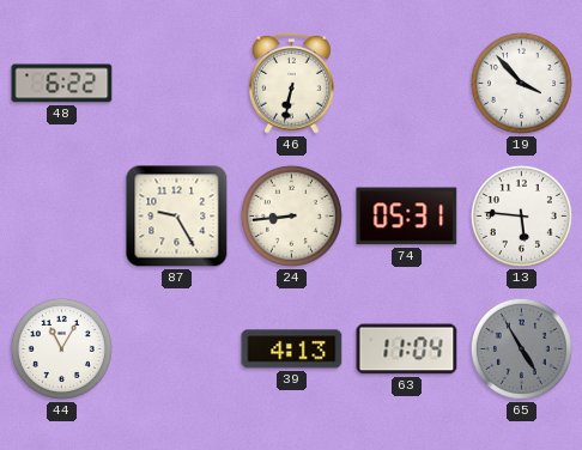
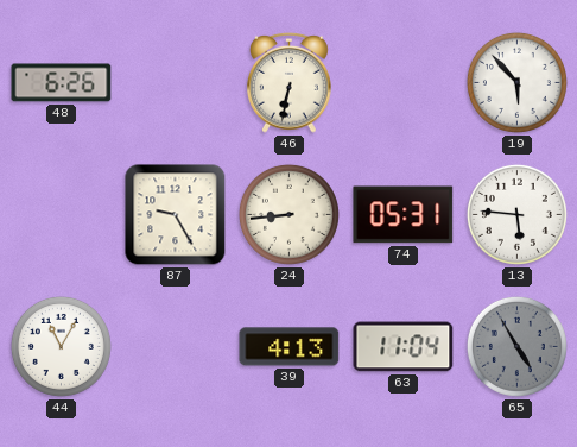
48: 6:22 -> 6:26 (62, 83)
19: 3:53 -> 5:53 (516, 82)
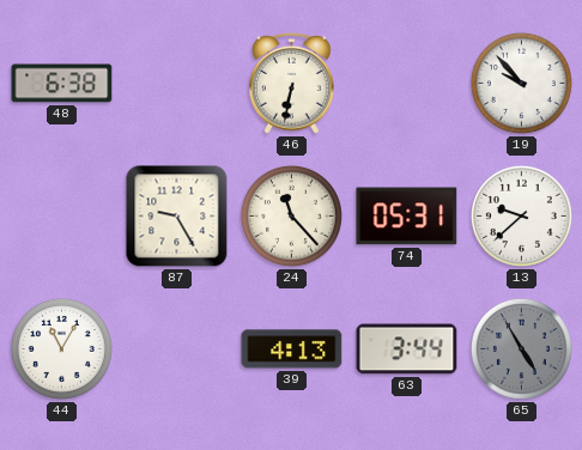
48: 6:26 -> 6:38 (62, 84)
19: 5:53 -> 9:53 (521, 83)
24: 8:44 -> 11:23 (291, 215)
13: 5:46 -> 9:38 (521, 215)
63: 11:04 -> 3:44 (407, 349)
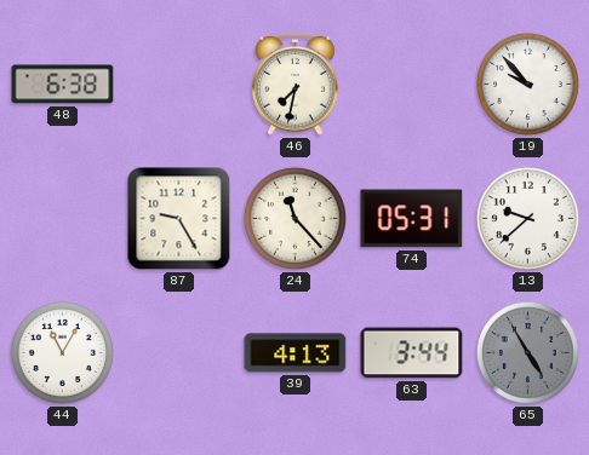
46: 6:32 -> 7:32 (296, 83)
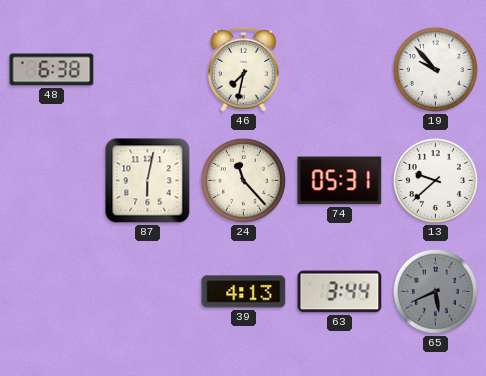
87: 9:25 -> 6:02 (148, 181)
44: 11:05 -> none (62, 352)
65: 4:55 -> 5:41 (435, 291)
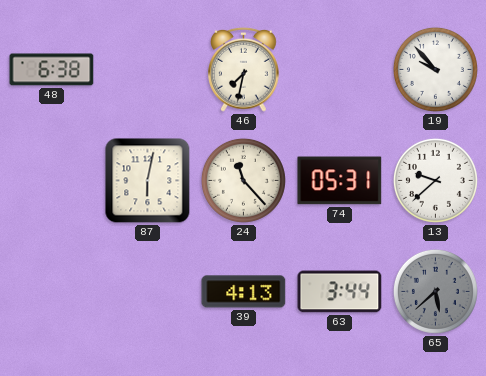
65: 5:41 -> 5:38 (435, 291)
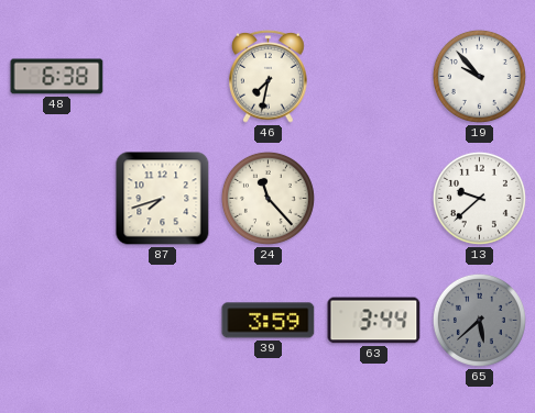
87: 6:02 -> 7:42 (163, 199)
74: 05:31 -> none (340, 181)
39: 4:13 -> 3:59 (269, 321)
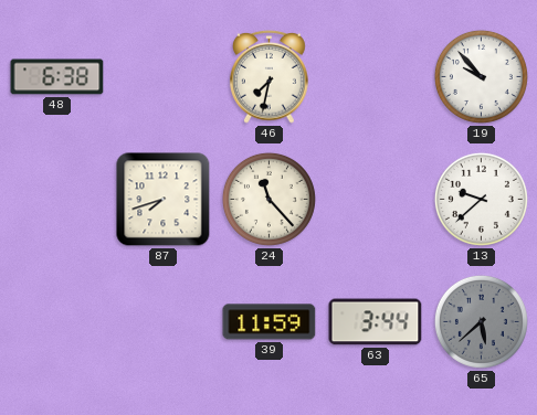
39: 3:59 -> 11:59 (270, 322)
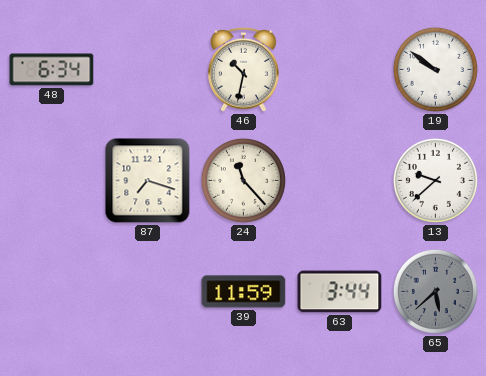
48: 6:38 -> 6:34 (52, 70)
46: 7:32 -> 10:32 (244, 69)
19: 9:53 -> 9:51 (435, 69)
87: 7:42 -> 7:18 (148, 181)
